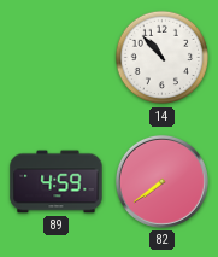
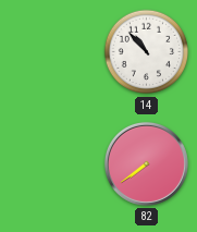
89: 4:59 -> none (57, 182)
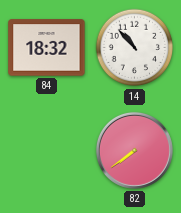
84: none -> 18:32 (47, 48)
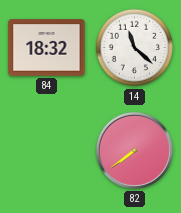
14: 10:53 -> 11:22 (135, 48)
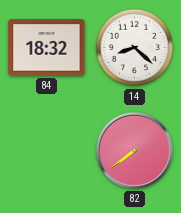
14: 11:22 -> 8:22 (135, 48)
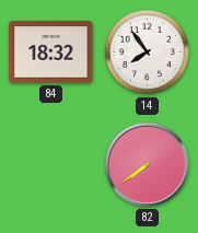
14: 8:22 -> 7:54 (148, 53)
